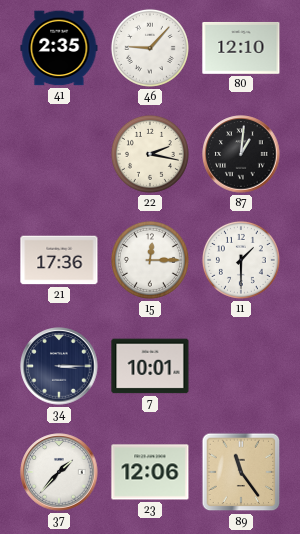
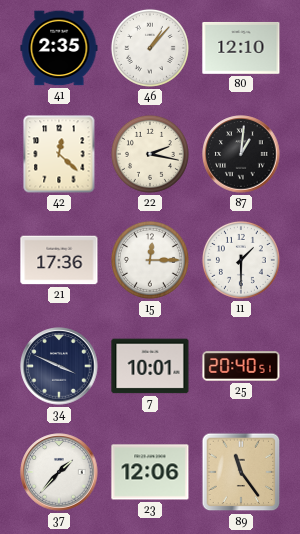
46: 9:07 -> 1:07 (150, 48)
42: none -> 12:22 (59, 154)
34: 3:15 -> 3:49 (59, 366)
25: none -> 20:40 (241, 366)
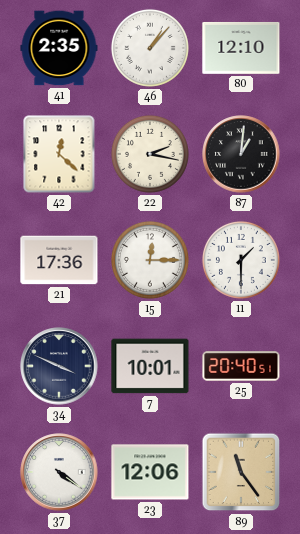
37: 1:37 -> 4:21 (59, 472)
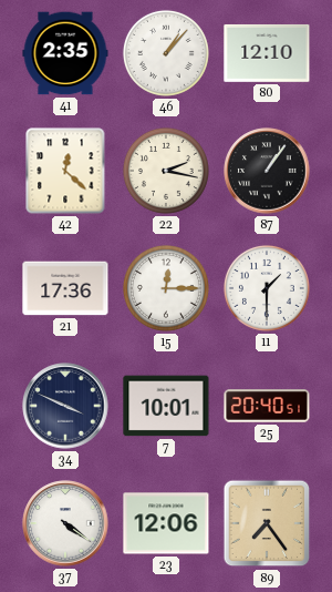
87: 1:01 -> 1:06 (267, 171)
89: 11:24 -> 7:24 (267, 523)
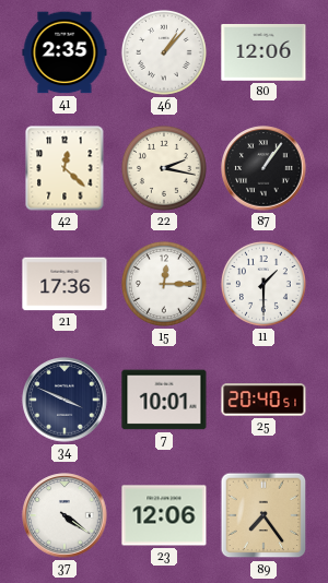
80: 12:10 -> 12:06 (263, 52)
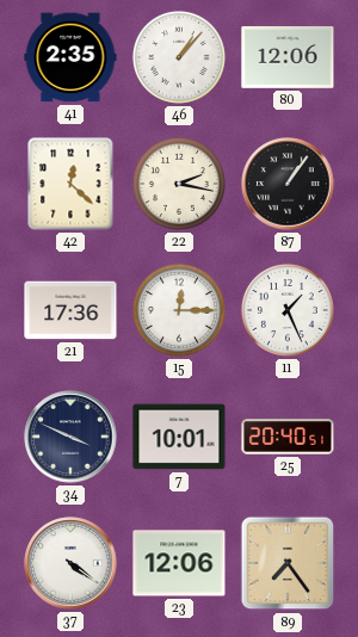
11: 1:30 -> 1:26 (288, 310)
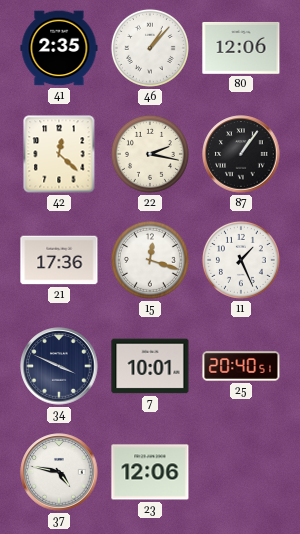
15: 12:15 -> 12:18 (150, 260)
37: 4:21 -> 4:47 (59, 472)
89: 7:24 -> none (288, 563)
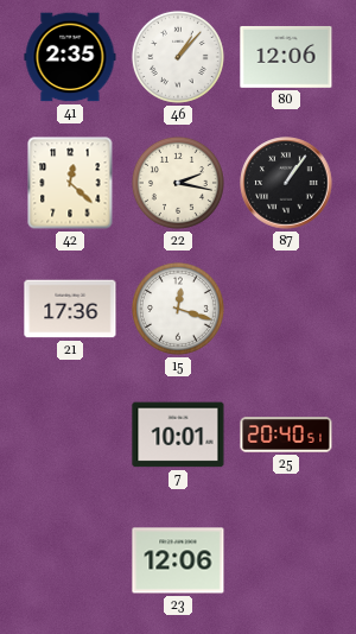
11: 1:26 -> none (241, 260)
34: 3:49 -> none (59, 366)
37: 4:47 -> none (59, 472)
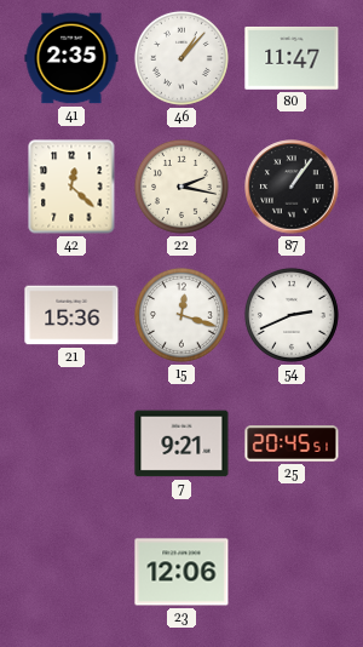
80: 12:06 -> 11:47 (292, 58)
21: 17:36 -> 15:36 (71, 315)
54: none -> 2:41 (292, 315)
7: 10:01 -> 9:21 (181, 443)
25: 20:40 -> 20:45 (292, 443)
